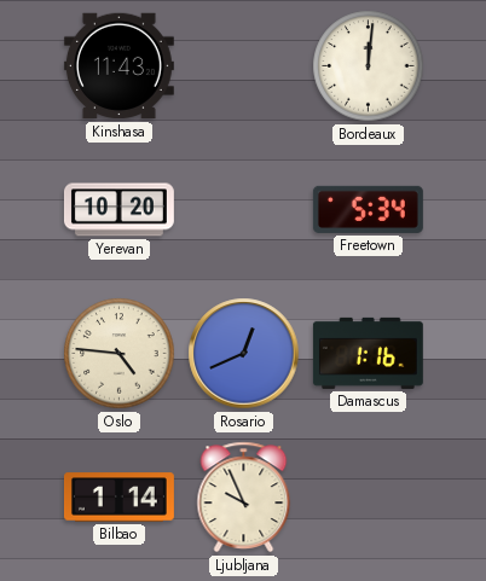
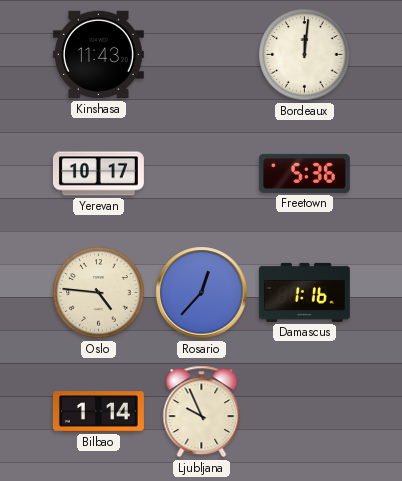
Yerevan: 10:20 -> 10:17 (98, 174)
Freetown: 5:34 -> 5:36 (304, 173)
Rosario: 12:41 -> 12:37 (202, 293)
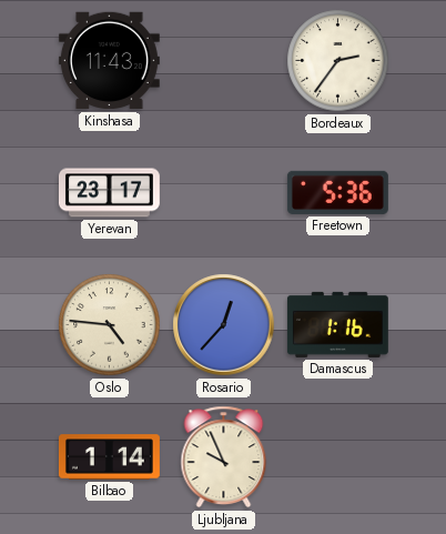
Bordeaux: 12:01 -> 2:36 (338, 61)
Yerevan: 10:17 -> 23:17 (109, 193)
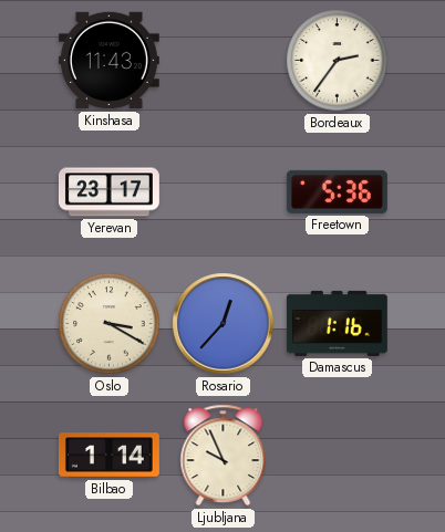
Oslo: 4:46 -> 3:20 (110, 324)
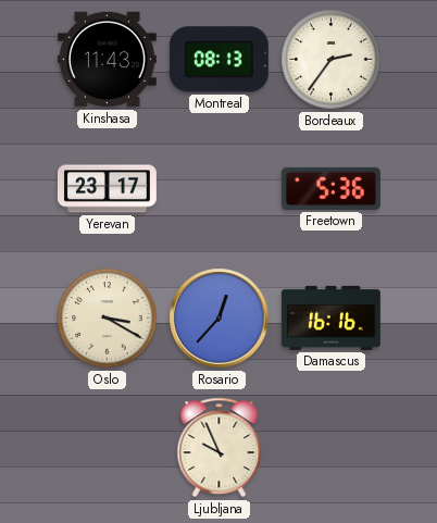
Montreal: none -> 08:13 (218, 60)
Damascus: 1:16 -> 16:16 (330, 317)
Bilbao: 1:14 -> none (108, 456)
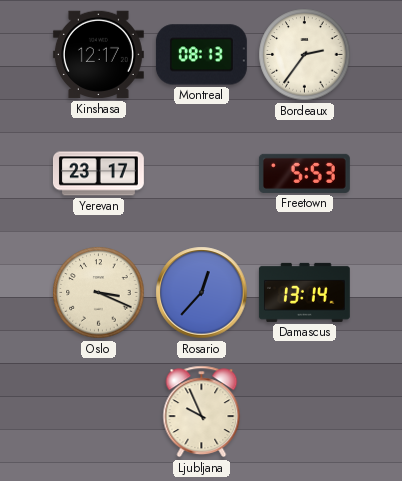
Kinshasa: 11:43 -> 12:17 (98, 55)
Freetown: 5:36 -> 5:53 (304, 173)
Oslo: 3:20 -> 3:19 (99, 293)
Damascus: 16:16 -> 13:14 (304, 292)
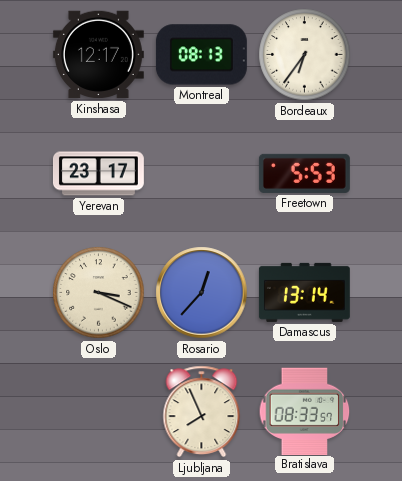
Bordeaux: 2:36 -> 6:36 (305, 55)
Ljubljana: 9:56 -> 7:56 (202, 412)
Bratislava: none -> 08:33 (305, 411)
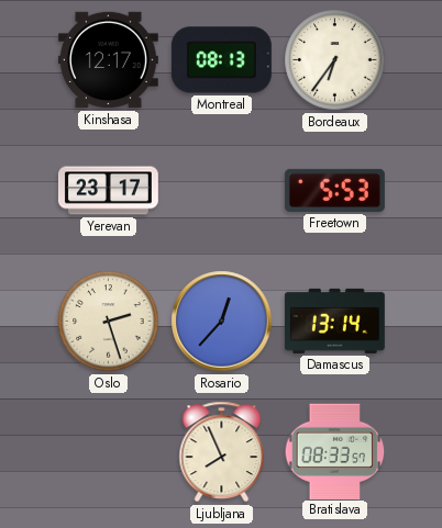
Oslo: 3:19 -> 2:27 (109, 322)
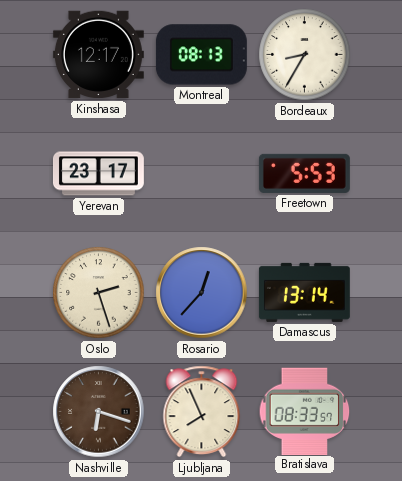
Bordeaux: 6:36 -> 8:35 (305, 55)
Nashville: none -> 6:18 (99, 412)
